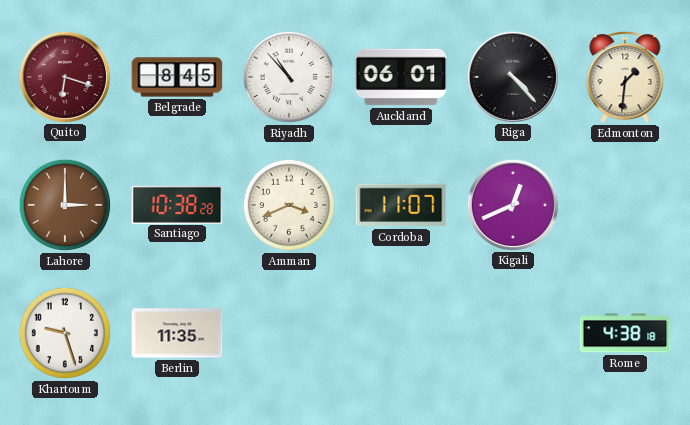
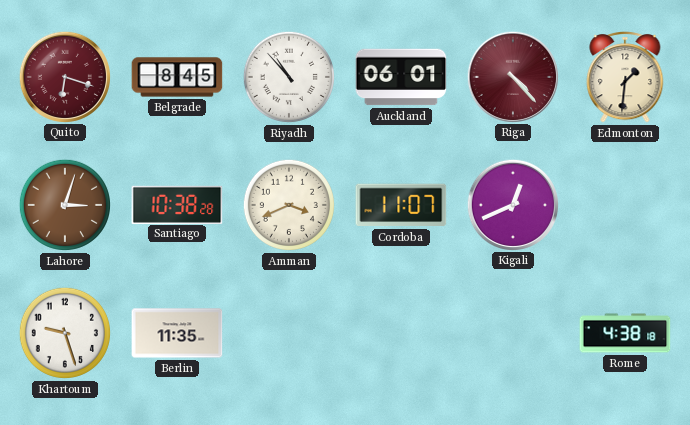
Riga dial: black -> burgundy (512, 76)
Lahore: 3:00 -> 3:03 (65, 205)
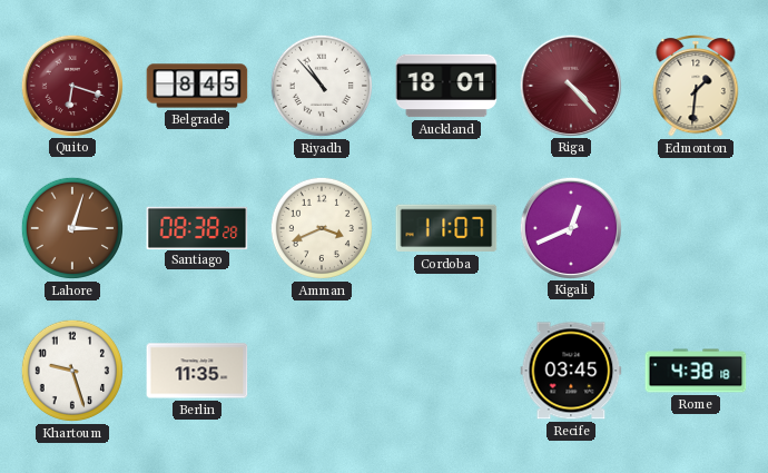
Auckland: 06:01 -> 18:01 (446, 86)
Santiago: 10:38 -> 08:38 (197, 227)
Recife: none -> 03:45 (571, 371)
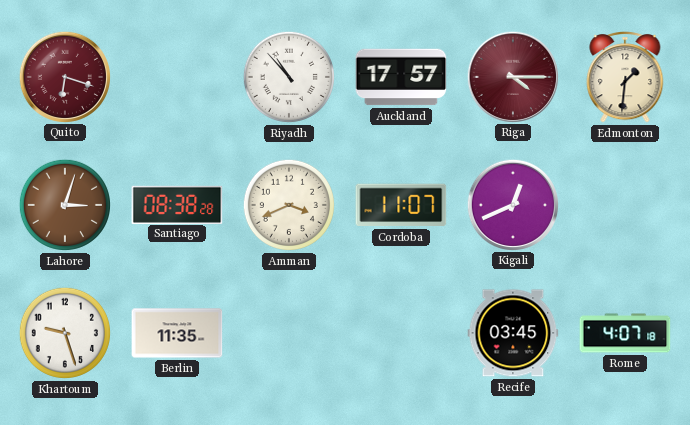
Belgrade: 8:45 -> none (197, 86)
Auckland: 18:01 -> 17:57 (401, 77)
Riga: 4:23 -> 4:15 (512, 76)
Rome: 4:38 -> 4:07 (625, 333)
